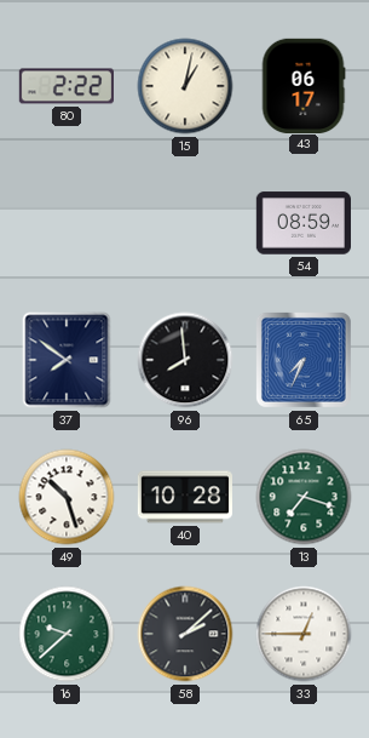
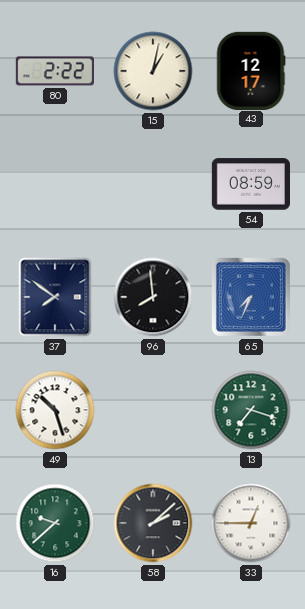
43: 06:17 -> 12:17 (251, 70)
40: 10:28 -> none (185, 497)
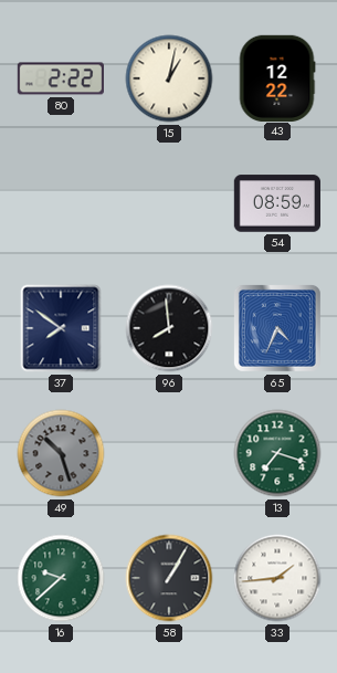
43: 12:17 -> 12:22 (277, 77)
65: 7:34 -> 4:34 (277, 328)
49 dial: white -> grey (61, 453)
58: 2:08 -> 1:05 (169, 578)
33: 12:45 -> 1:44 (277, 578)
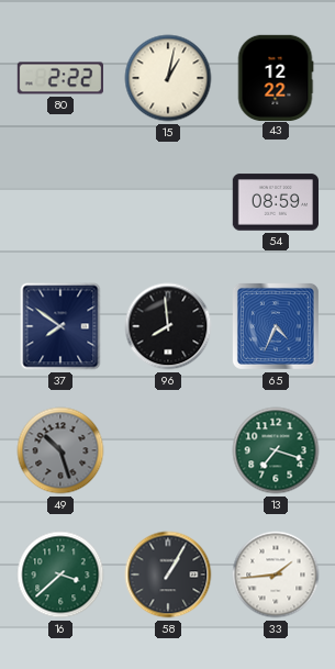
16: 9:38 -> 3:38 (60, 575)
